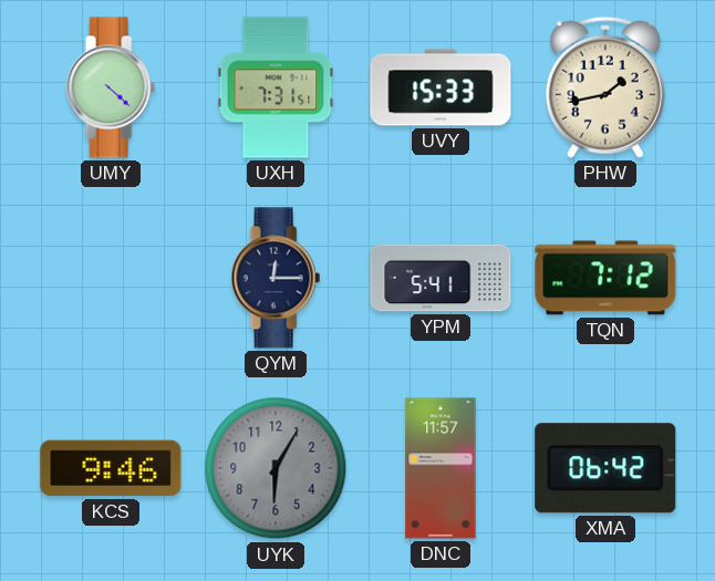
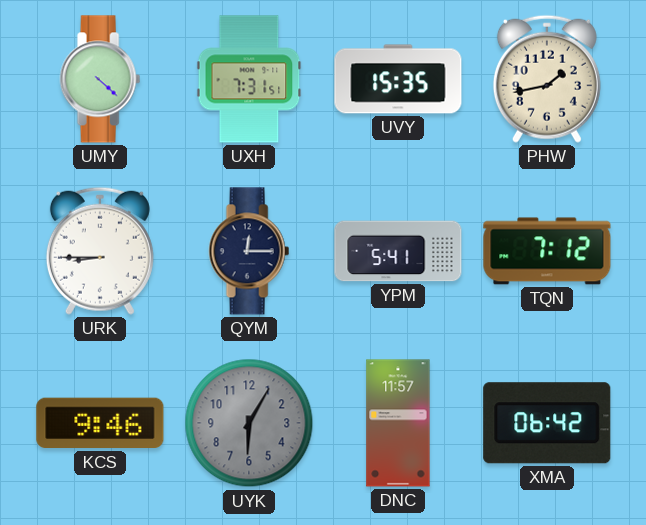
UVY: 15:33 -> 15:35 (398, 79)
URK: none -> 8:45 (100, 251)
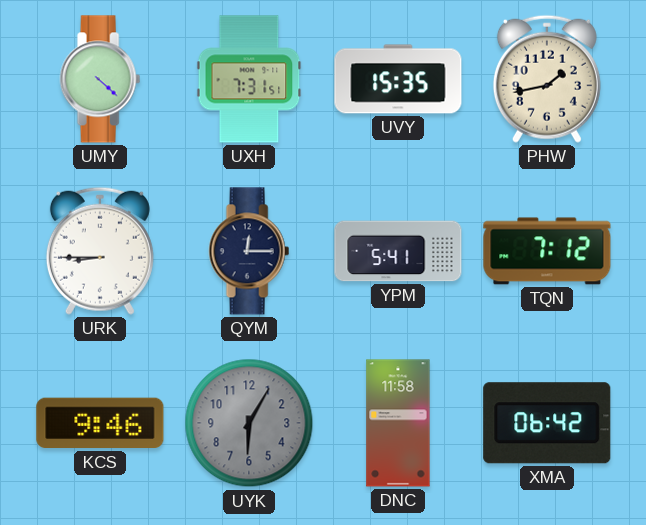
DNC: 11:57 -> 11:58 (398, 423)
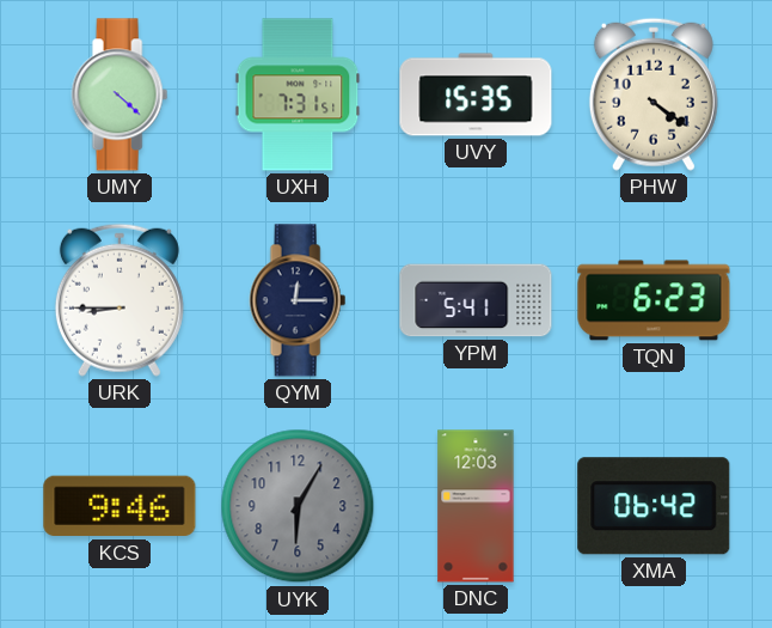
PHW: 1:43 -> 4:21 (654, 94)
TQN: 7:12 -> 6:23 (654, 300)
DNC: 11:58 -> 12:03 (476, 506)
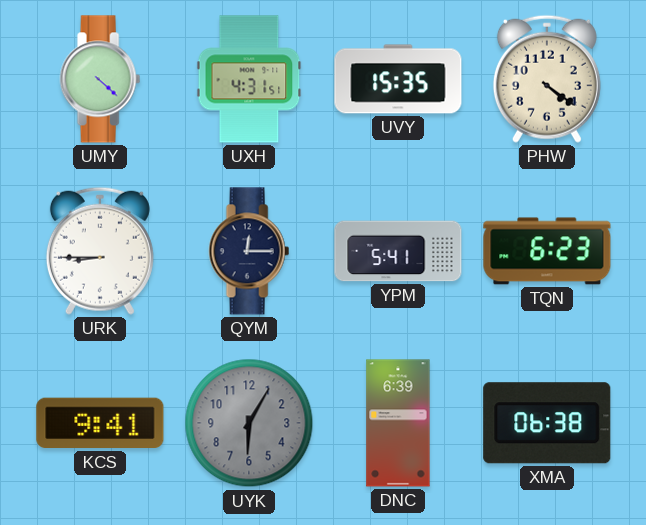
UXH: 7:31 -> 4:31 (249, 79)
KCS: 9:46 -> 9:41 (100, 423)
DNC: 12:03 -> 6:39 (398, 423)
XMA: 06:42 -> 06:38 (547, 423)
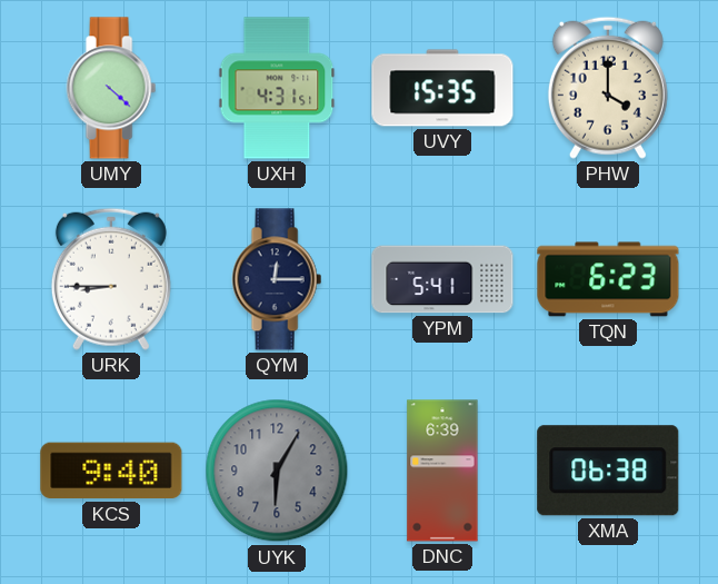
PHW: 4:21 -> 4:00 (608, 88)
KCS: 9:41 -> 9:40 (111, 471)
